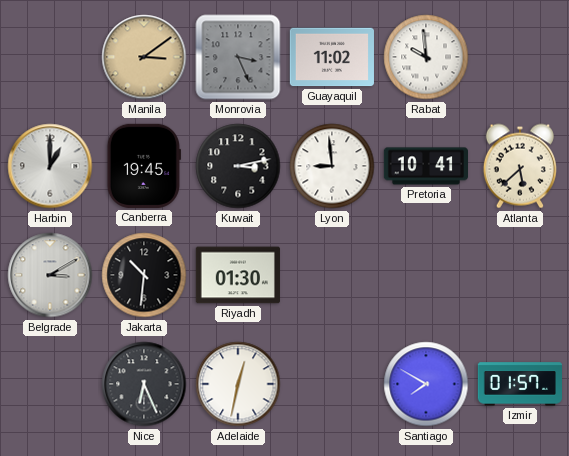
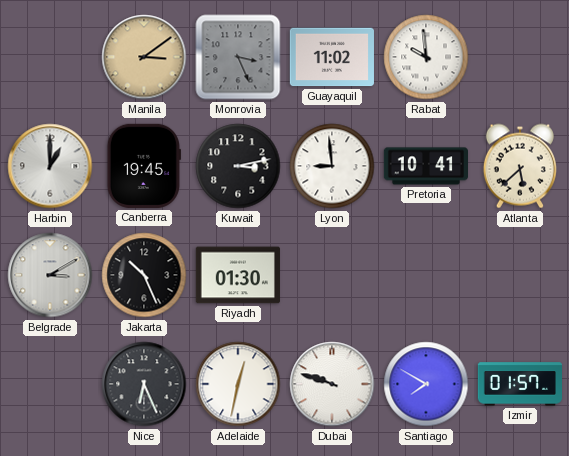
Jakarta: 10:31 -> 10:26 (144, 275)
Dubai: none -> 9:48 (332, 384)
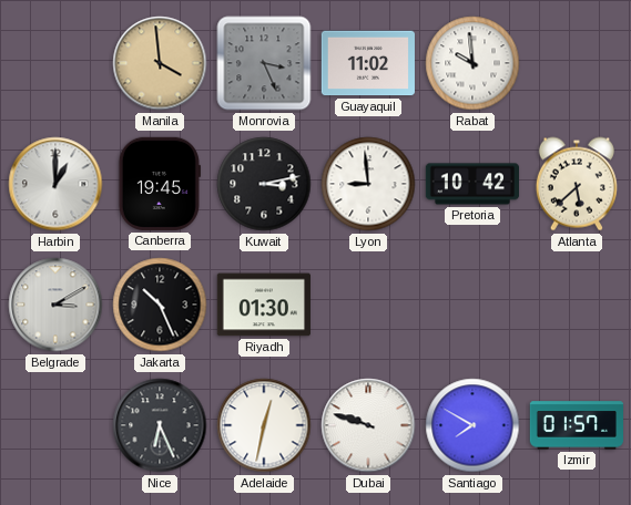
Manila: 3:09 -> 3:59 (160, 63)
Pretoria: 10:41 -> 10:42 (471, 184)
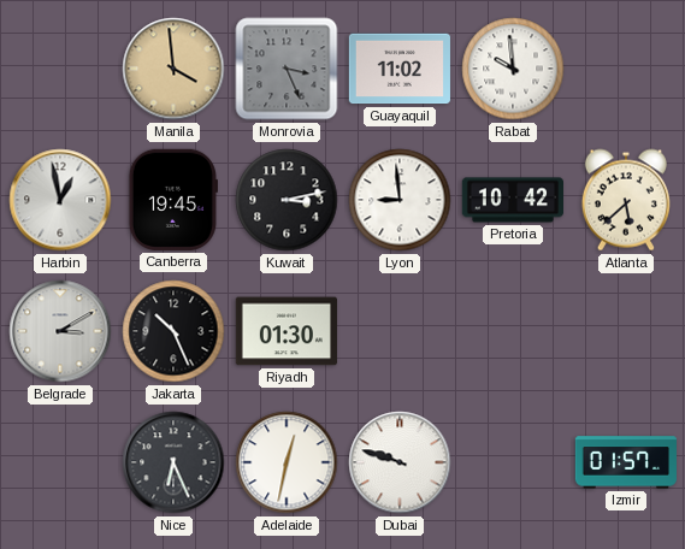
Harbin: 1:00 -> 12:58 (60, 200)
Santiago: 7:50 -> none (472, 425)
